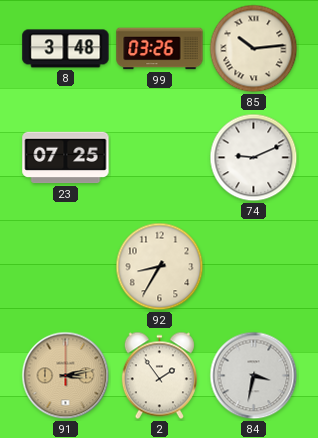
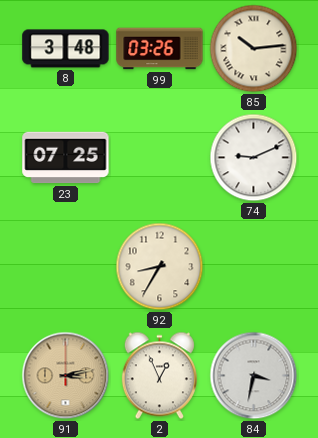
2: 1:54 -> 12:56 (159, 376)
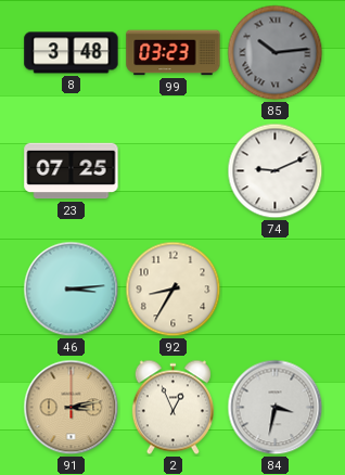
99: 03:26 -> 03:23 (174, 53)
85 dial: cream -> grey (276, 53)
46: none -> 3:14 (72, 290)
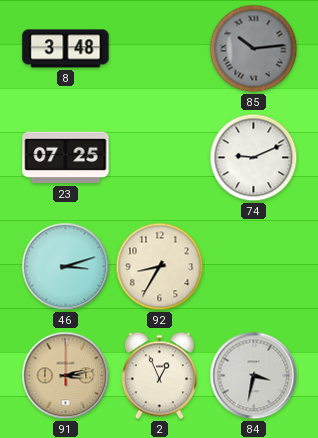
99: 03:23 -> none (174, 53)
46: 3:14 -> 3:12 (66, 267)
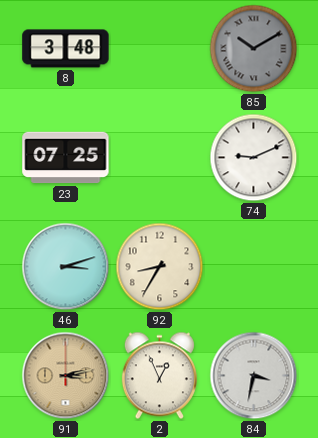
85: 10:14 -> 10:10 (254, 49)
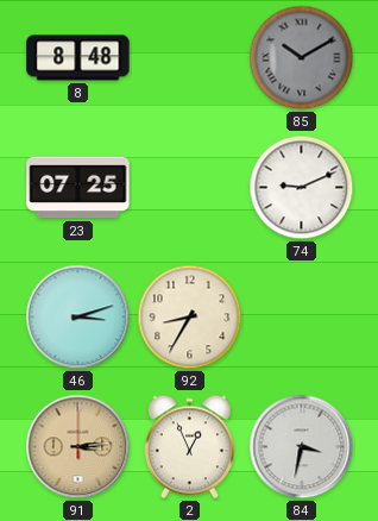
8: 3:48 -> 8:48 (78, 58)
91: 3:13 -> 3:14 (78, 447)
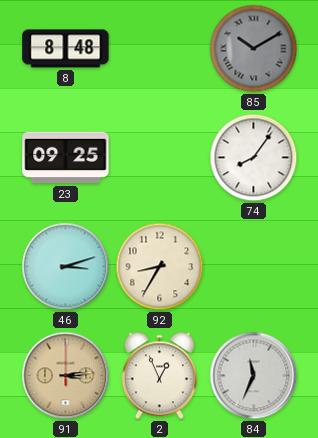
23: 07:25 -> 09:25 (66, 158)
74: 9:11 -> 8:06 (254, 158)
84: 3:32 -> 11:34 (254, 376)
